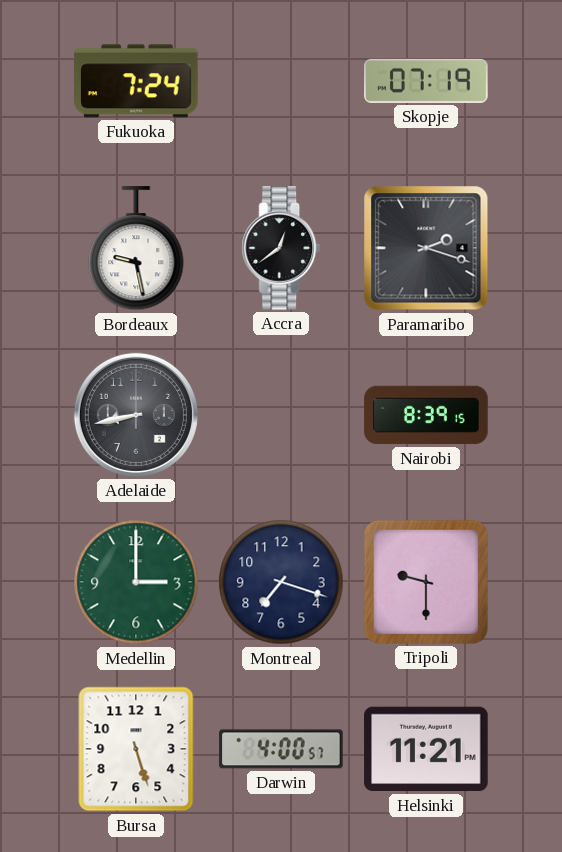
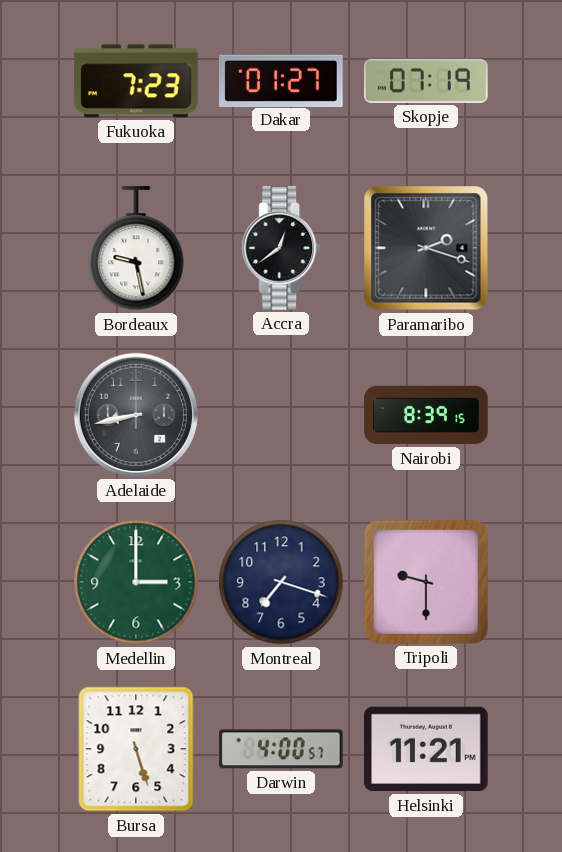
Fukuoka: 7:24 -> 7:23 (136, 81)
Dakar: none -> 01:27 (281, 80)
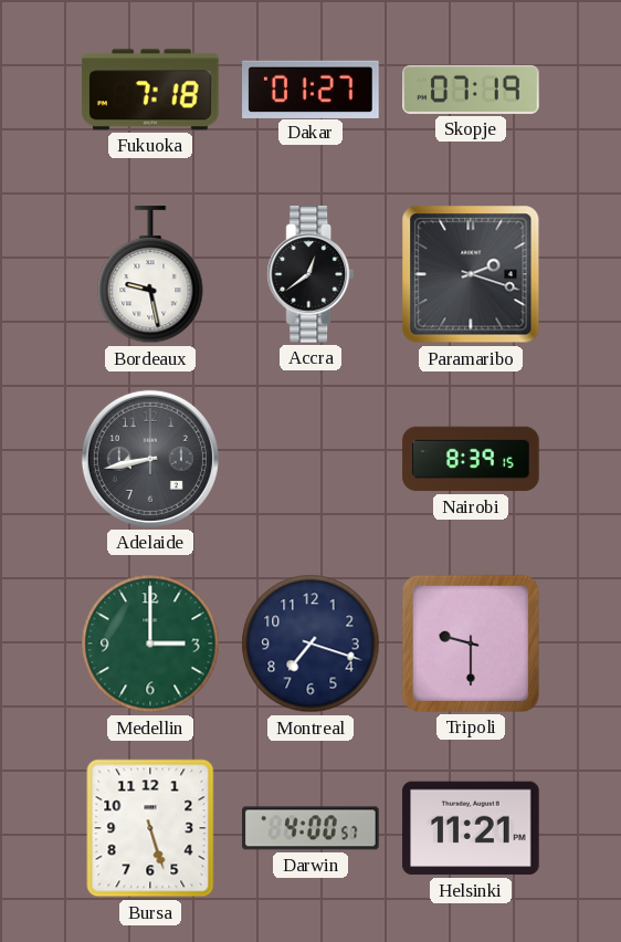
Fukuoka: 7:23 -> 7:18 (150, 90)
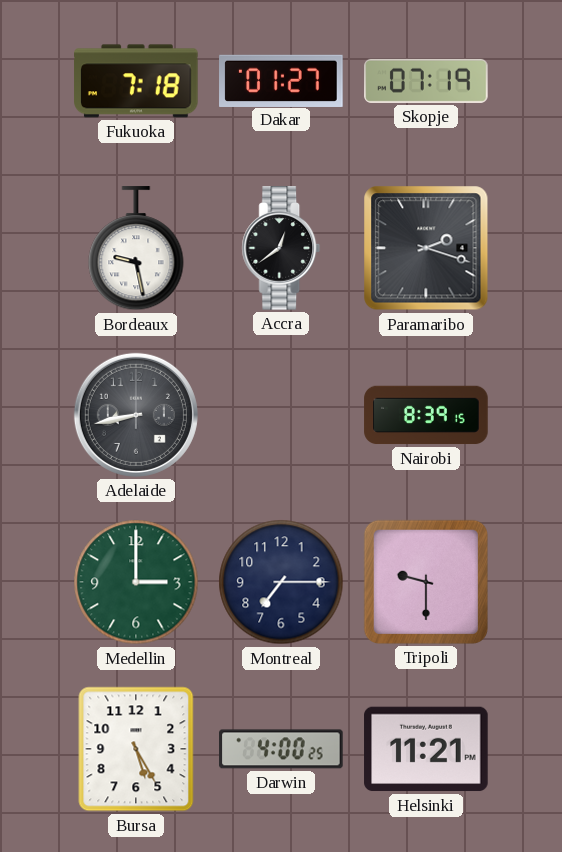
Montreal: 7:18 -> 7:15 (281, 582)
Bursa: 5:27 -> 5:25 (136, 749)
Darwin: 4:00:57 -> 4:00:25 (281, 749)
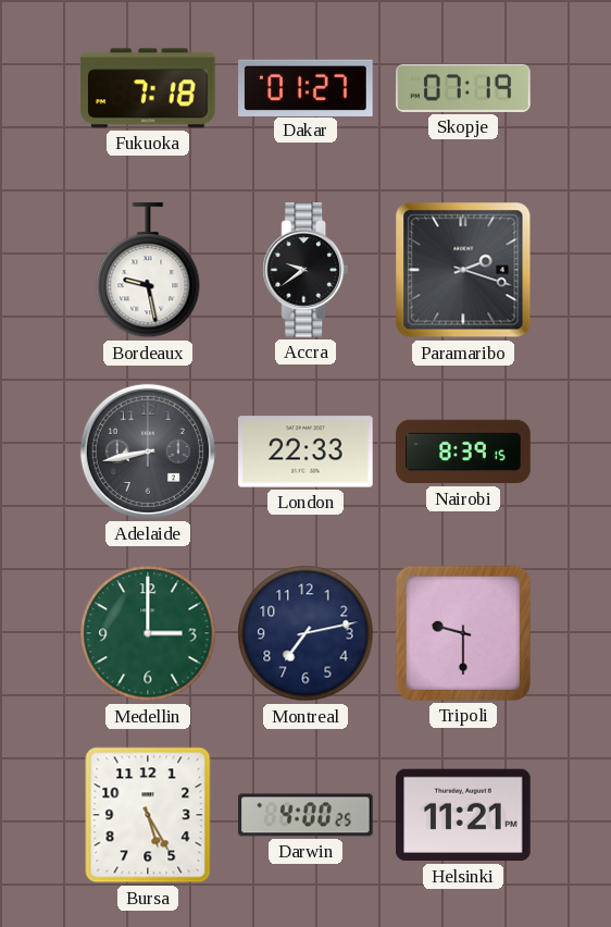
Accra: 12:39 -> 9:39 (305, 270)
London: none -> 22:33 (305, 452)
Montreal: 7:15 -> 7:13 (305, 633)
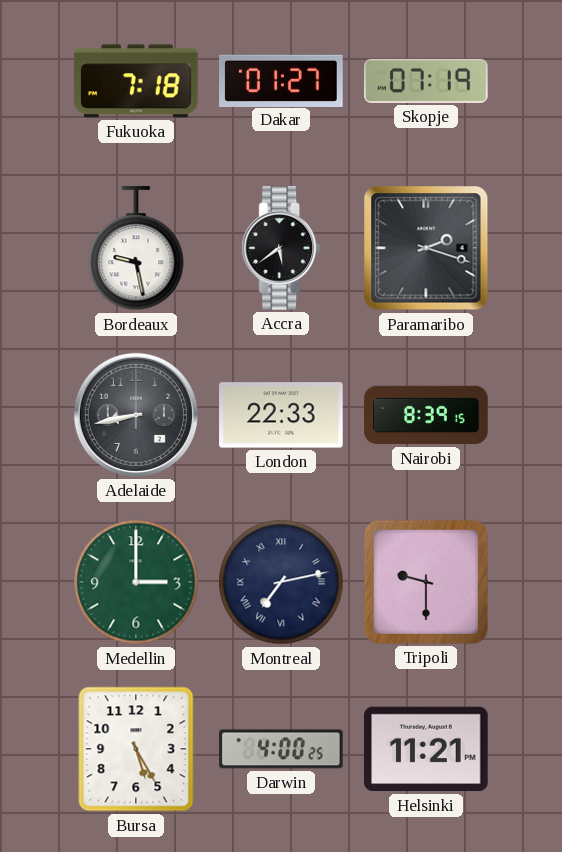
Accra: 9:39 -> 5:39 (281, 248)
Montreal numerals: Arabic -> Roman (281, 582)
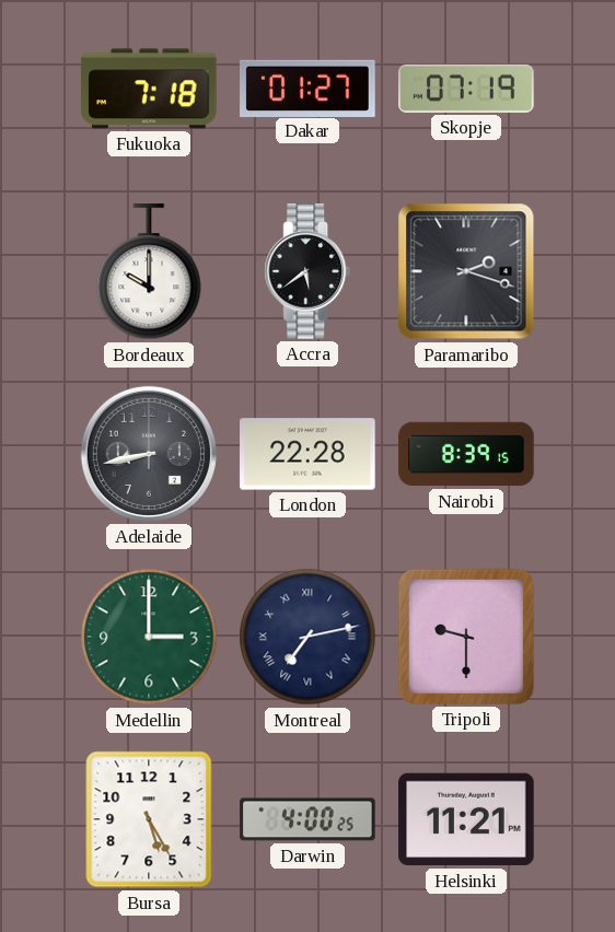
Bordeaux: 9:28 -> 10:00 (149, 272)
London: 22:33 -> 22:28 (307, 454)
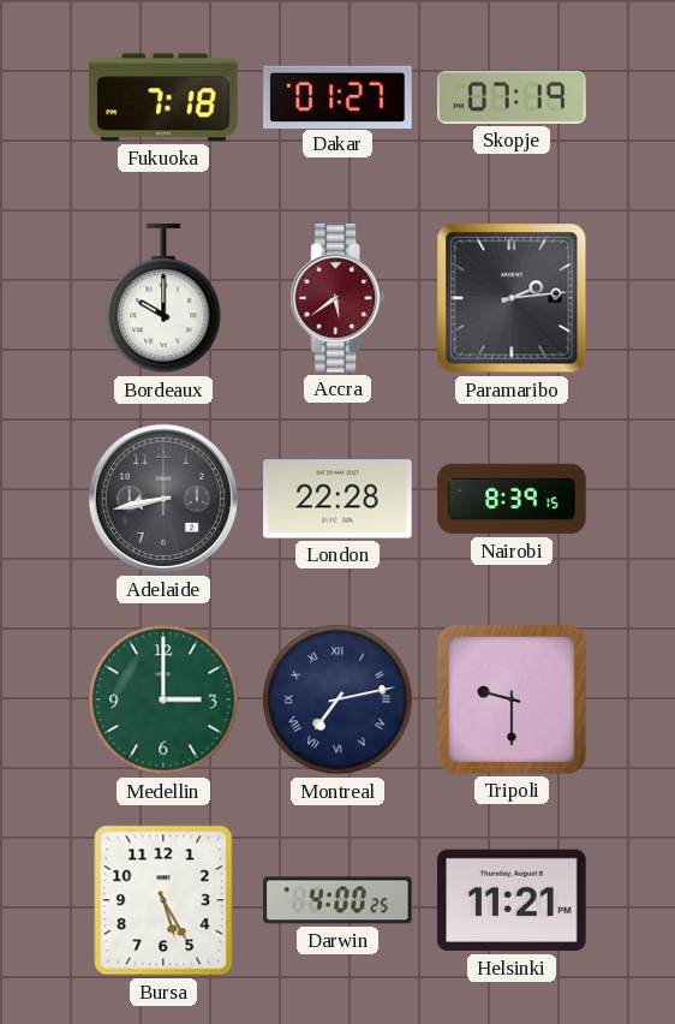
Accra dial: black -> burgundy (337, 298)
Paramaribo: 2:18 -> 2:14 (512, 298)
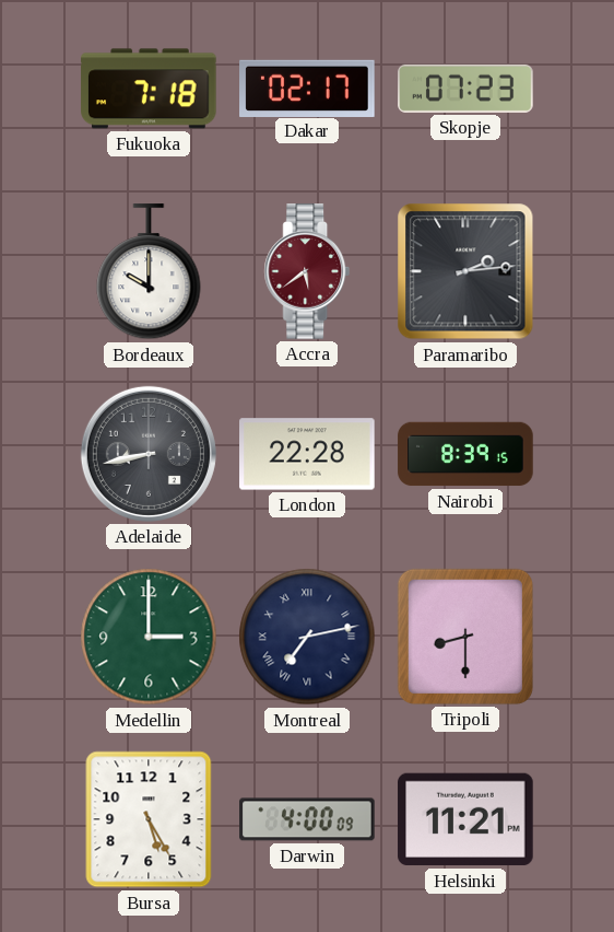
Dakar: 01:27 -> 02:17 (307, 88)
Skopje: 07:19 -> 07:23 (465, 89)
Tripoli: 9:30 -> 8:30 (465, 637)
Darwin: 4:00:25 -> 4:00:09 (307, 819)
